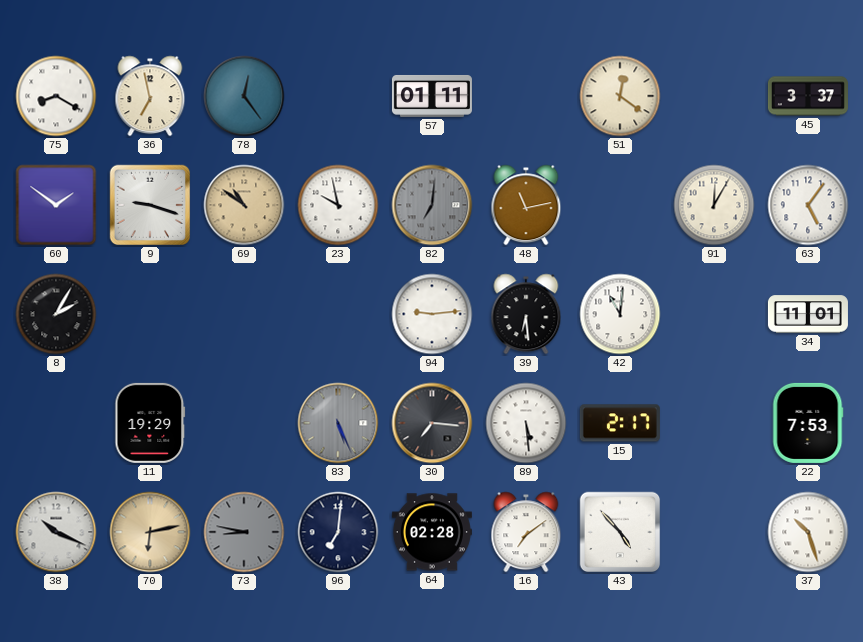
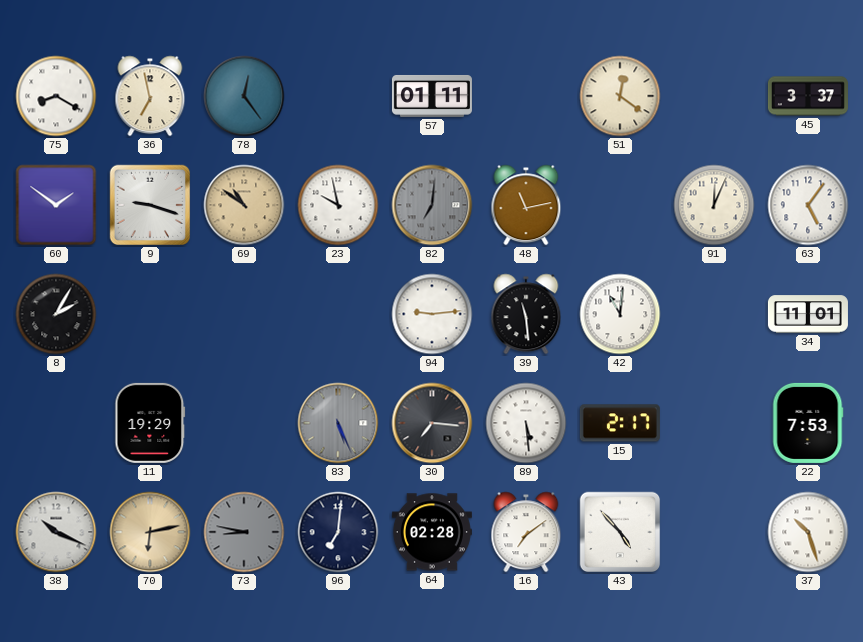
91: 12:05 -> 12:04 (714, 205)
39: 6:29 -> 11:29 (526, 314)
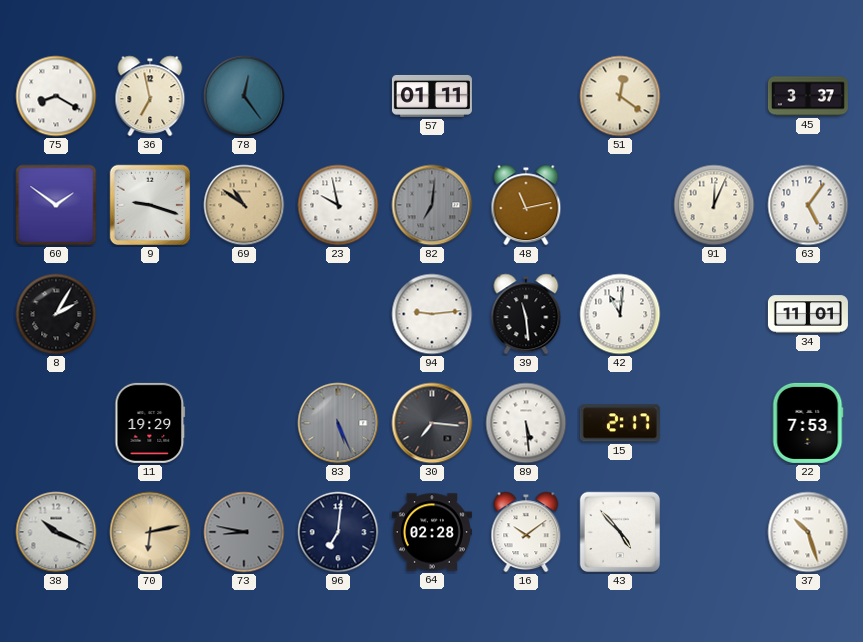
16: 7:09 -> 10:09 (526, 532)
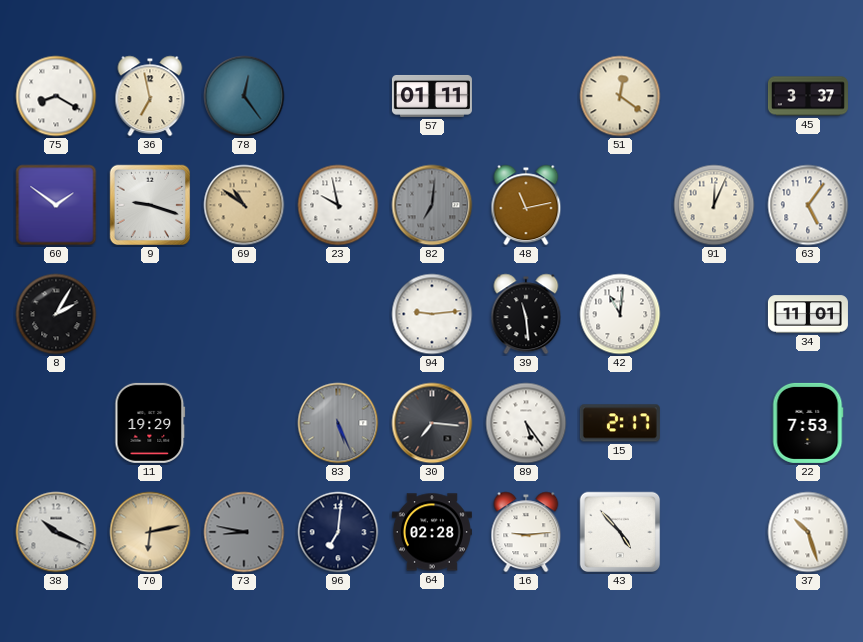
89: 5:29 -> 5:24 (526, 423)
16: 10:09 -> 9:14 (526, 532)
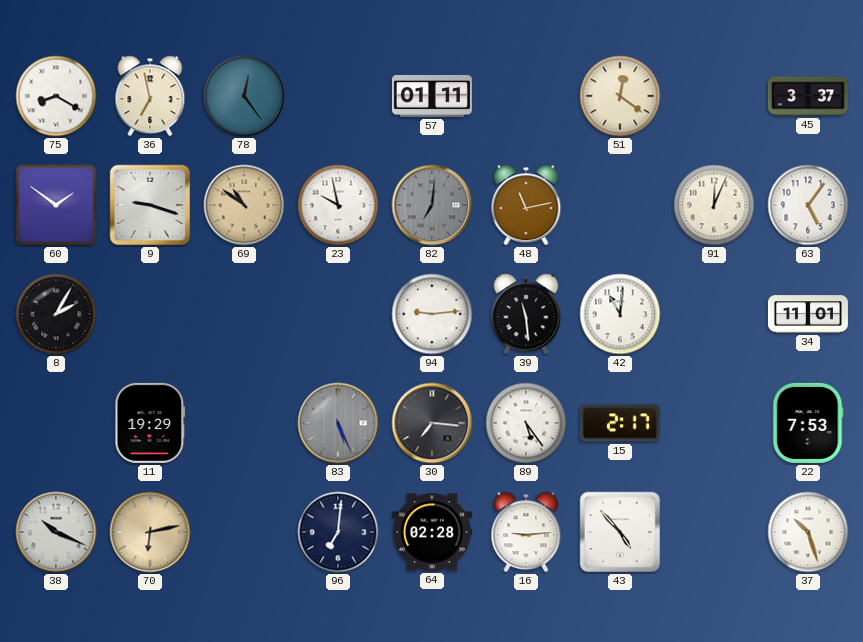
73: 8:47 -> none (244, 532)
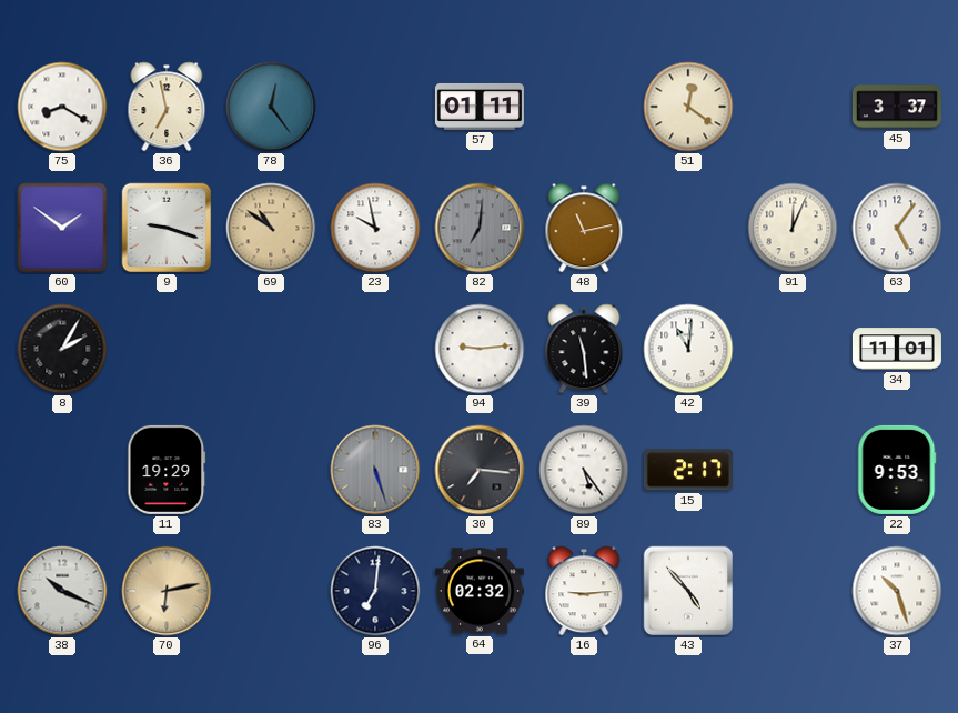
83: 5:26 -> 5:27 (375, 470)
22: 7:53 -> 9:53 (897, 470)
64: 02:28 -> 02:32 (480, 591)
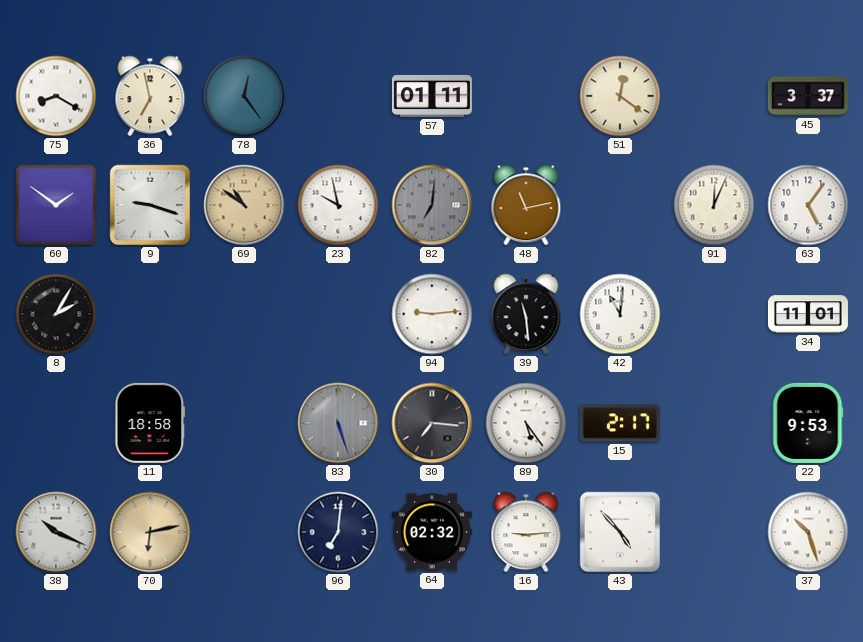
11: 19:29 -> 18:58 (150, 423)
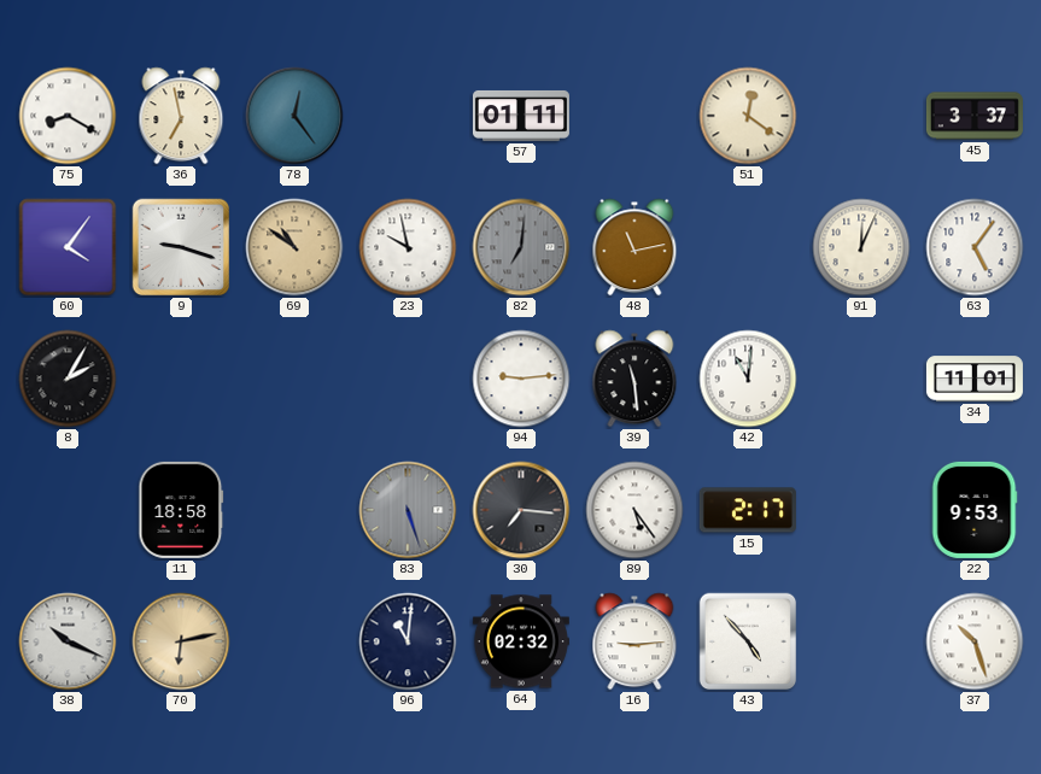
60: 1:51 -> 4:06 (68, 247)
96: 7:01 -> 11:01 (408, 641)
